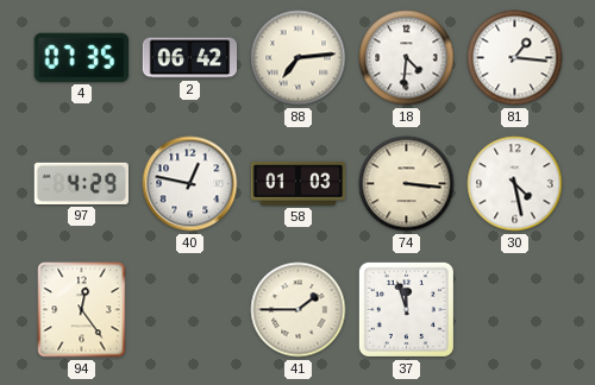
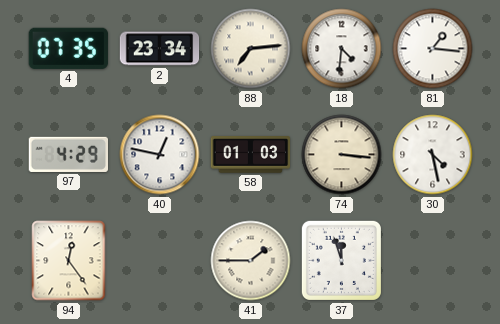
2: 06:42 -> 23:34 (160, 49)
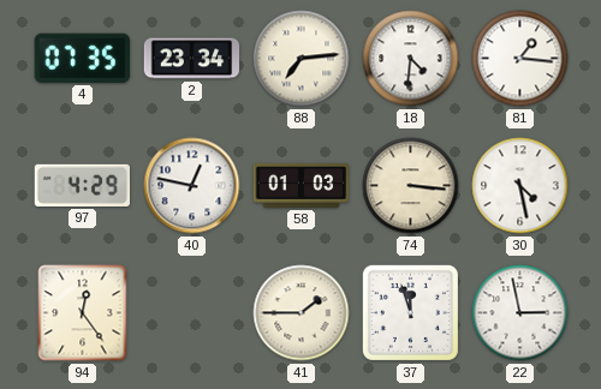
22: none -> 2:58 (520, 313)
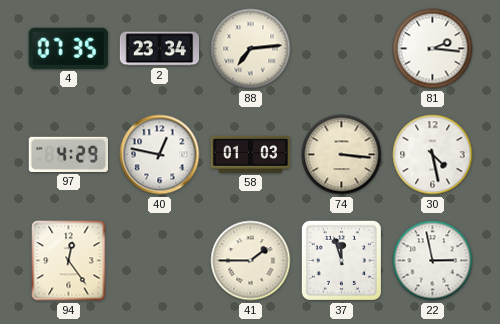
18: 4:31 -> none (411, 59)
81: 1:16 -> 2:16 (433, 49)
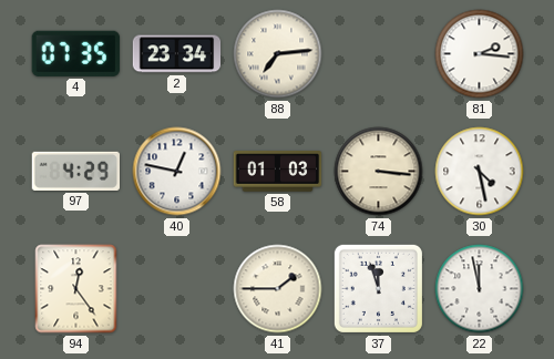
22: 2:58 -> 11:58 (480, 289)
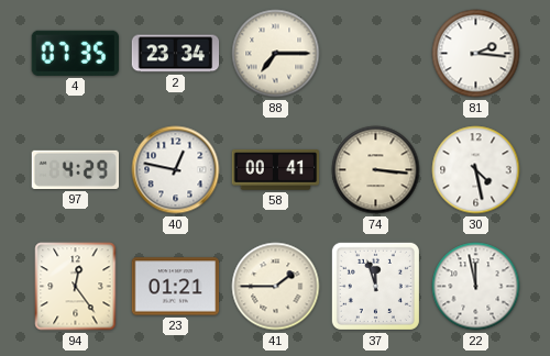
88: 7:14 -> 7:15 (276, 54)
58: 01:03 -> 00:41 (276, 170)
23: none -> 01:21 (176, 287)
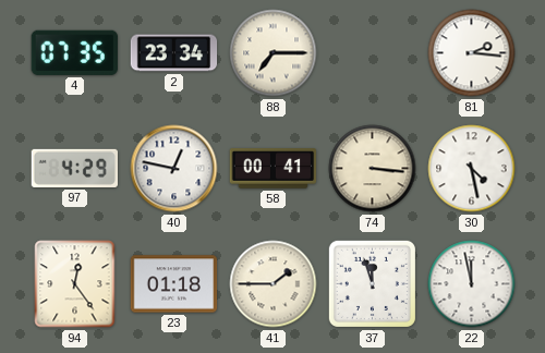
23: 01:21 -> 01:18 (174, 284)
